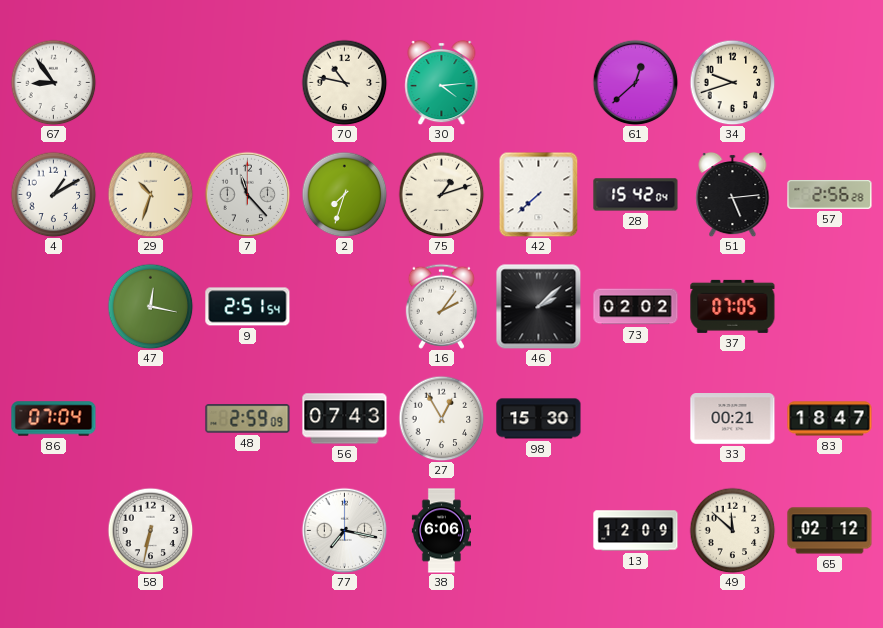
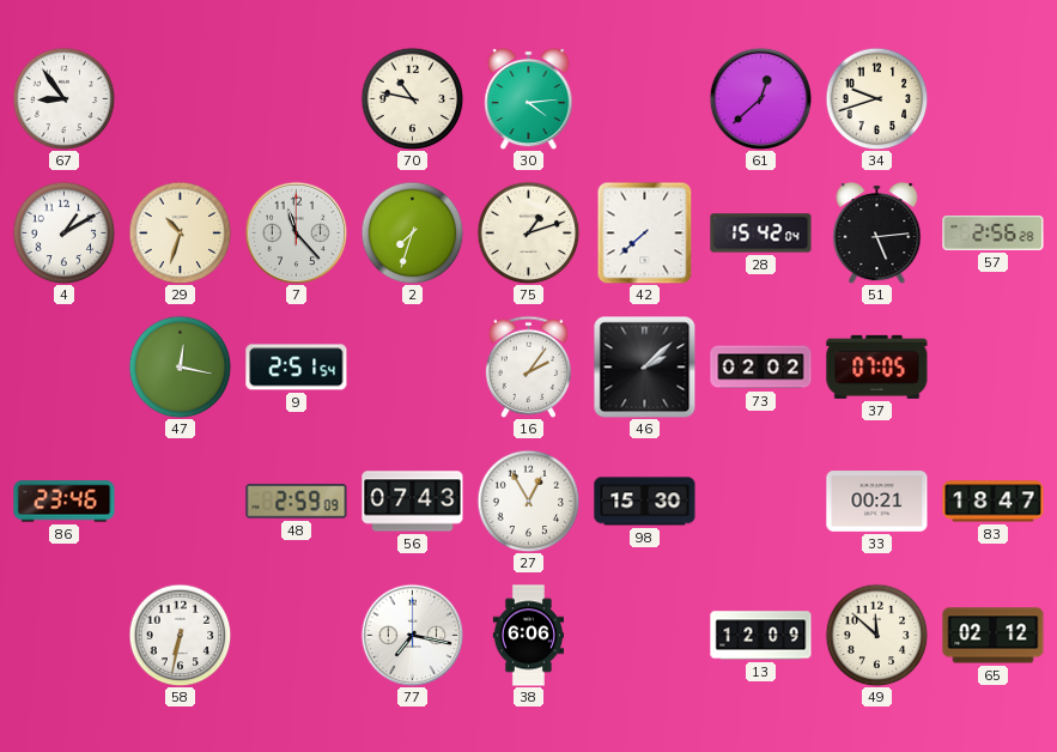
86: 07:04 -> 23:46 (65, 502)
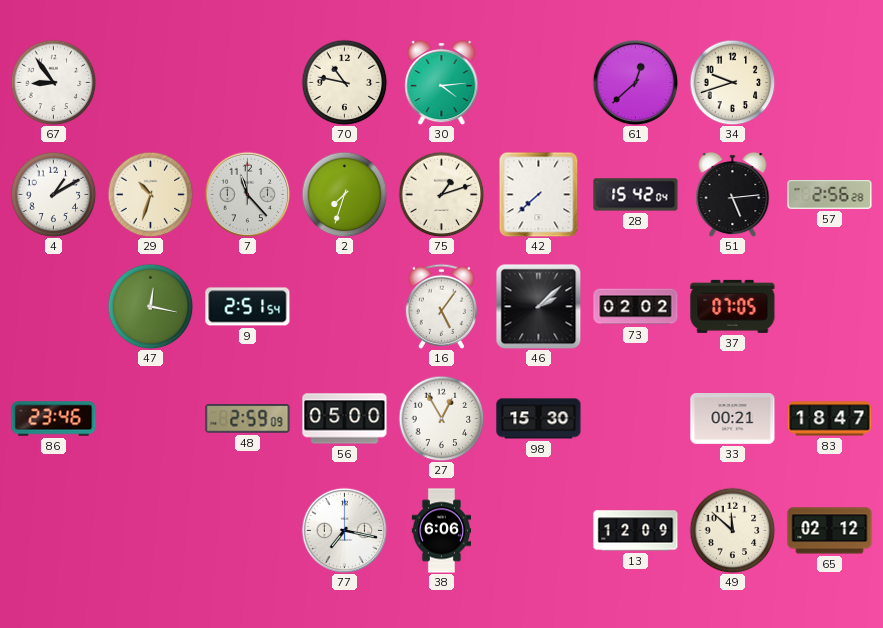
16: 2:06 -> 5:06 (441, 306)
56: 07:43 -> 05:00 (345, 419)
58: 6:32 -> none (180, 635)
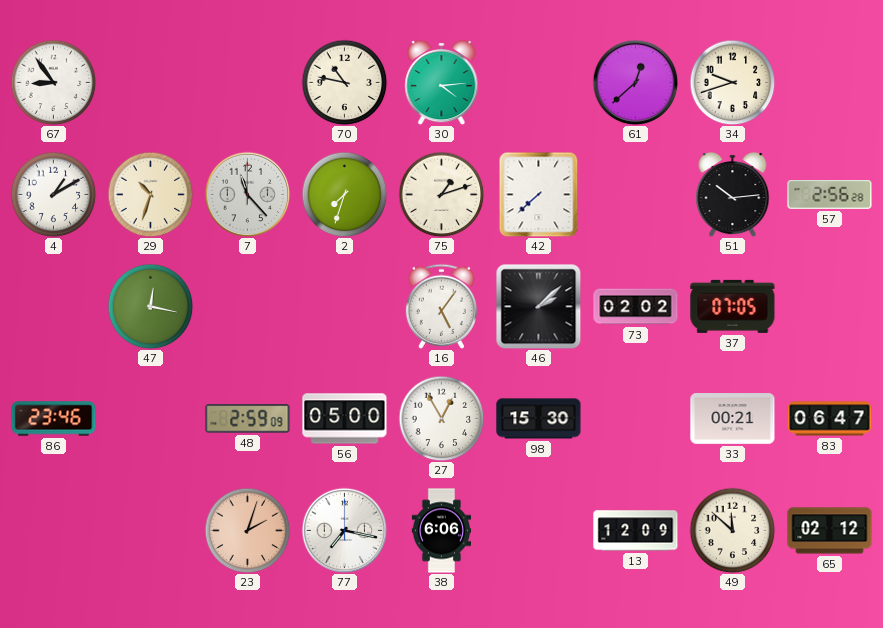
28: 15:42 -> none (636, 195)
51: 5:14 -> 10:14 (733, 194)
9: 2:51 -> none (248, 307)
83: 18:47 -> 06:47 (830, 419)
23: none -> 2:03 (247, 530)
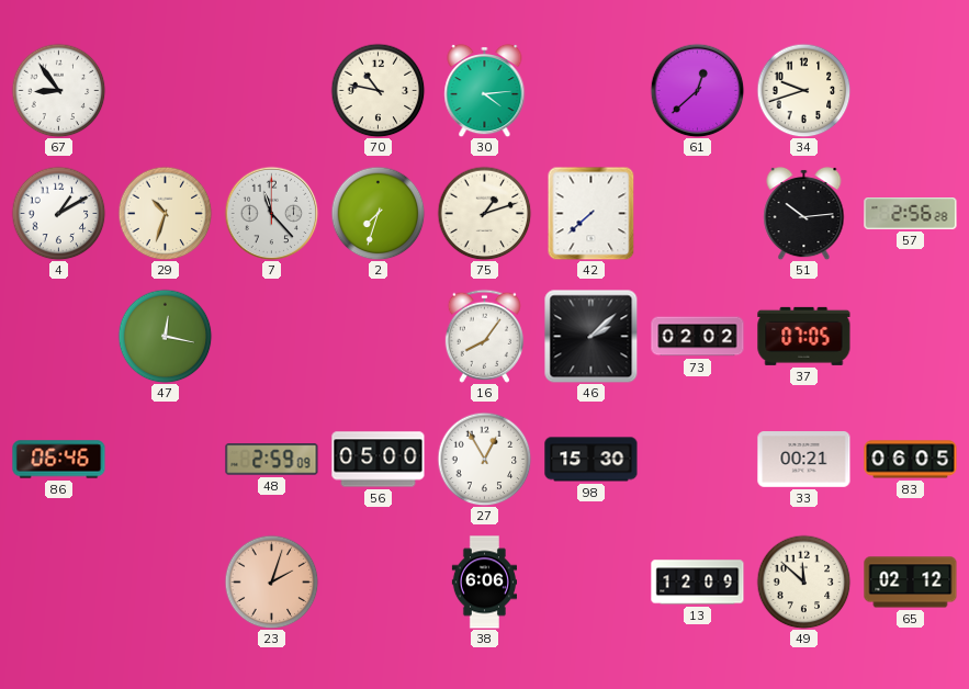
16: 5:06 -> 8:06 (484, 336)
86: 23:46 -> 06:46 (59, 460)
83: 06:47 -> 06:05 (911, 460)
77: 7:17 -> none (344, 530)
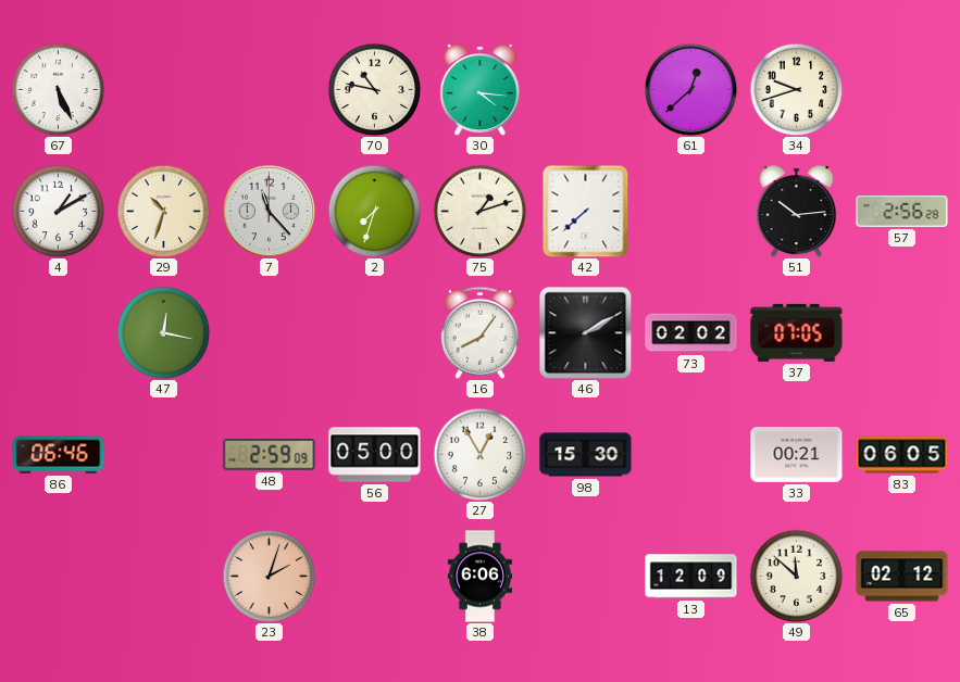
67: 8:54 -> 5:26 (58, 89)
30: 4:14 -> 4:16 (481, 89)
46: 2:08 -> 2:10 (585, 332)
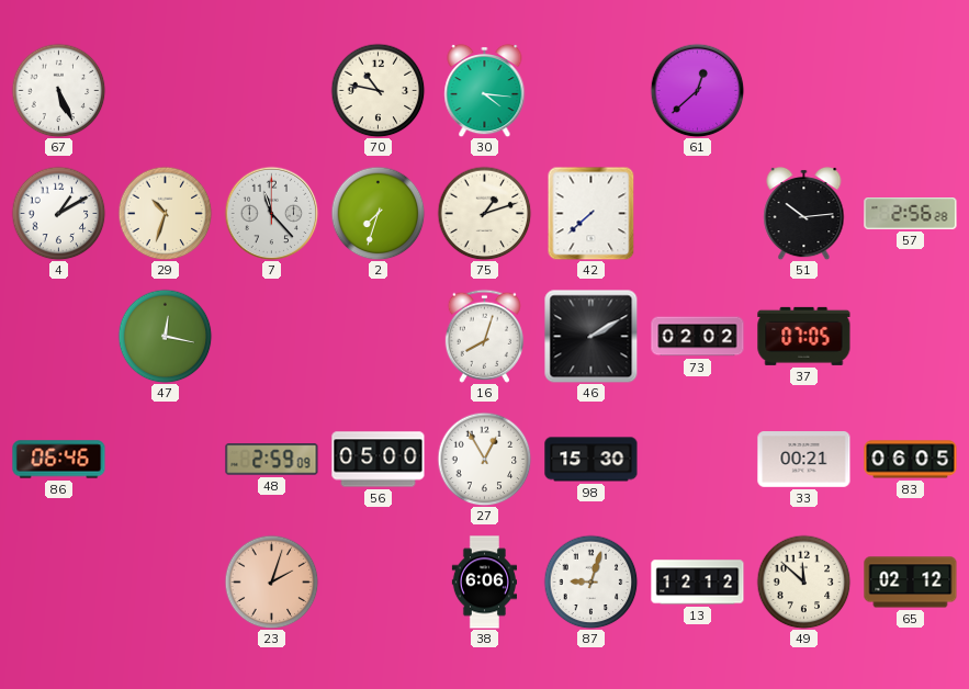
34: 9:42 -> none (796, 89)
16: 8:06 -> 8:03 (484, 336)
87: none -> 9:03 (590, 581)
13: 12:09 -> 12:12 (698, 583)
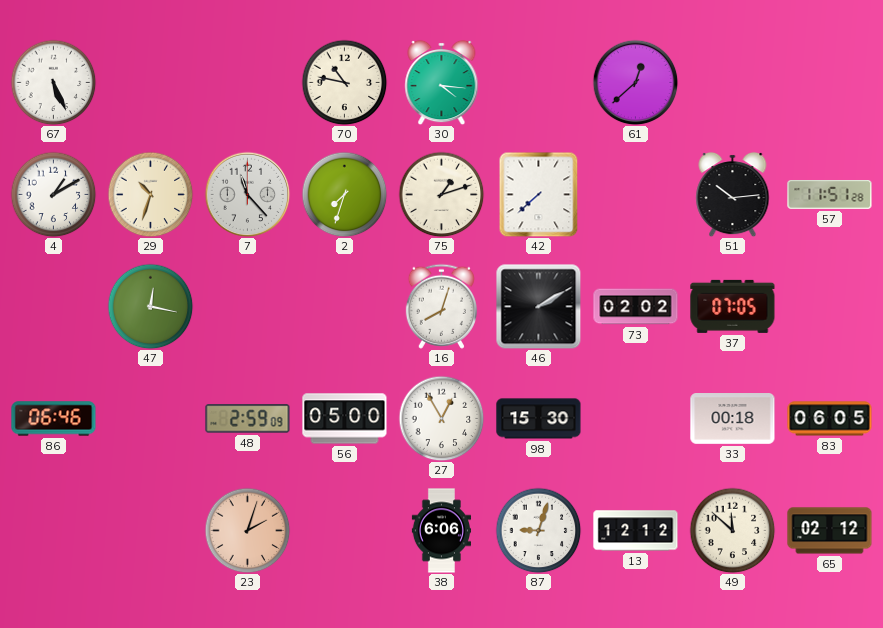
57: 2:56 -> 11:51 (830, 195)
33: 00:21 -> 00:18 (733, 419)
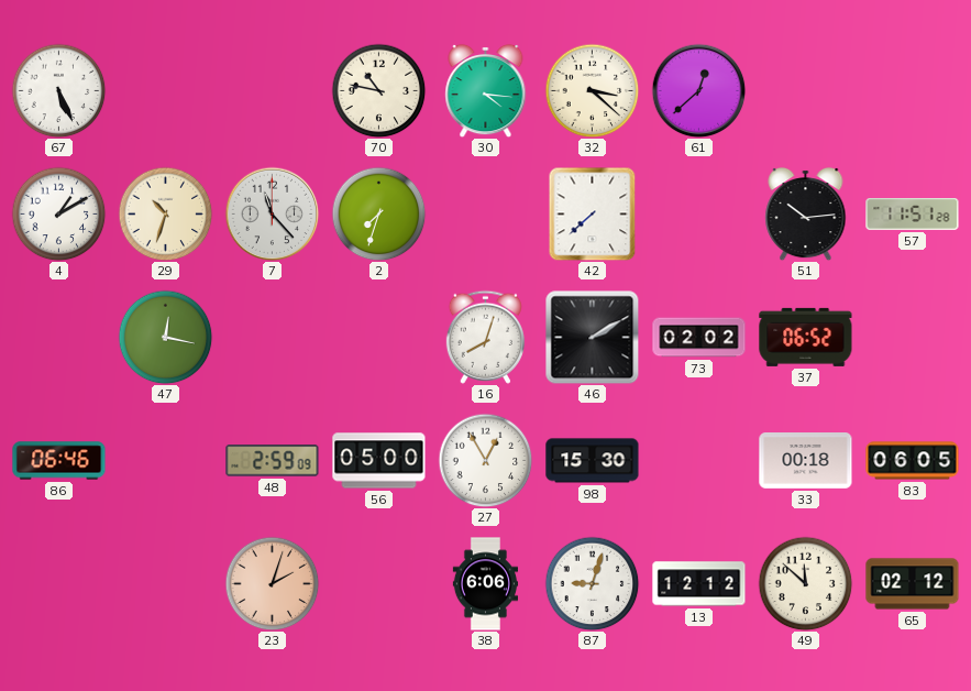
32: none -> 3:22 (592, 90)
75: 1:12 -> none (441, 194)
37: 07:05 -> 06:52 (806, 337)
